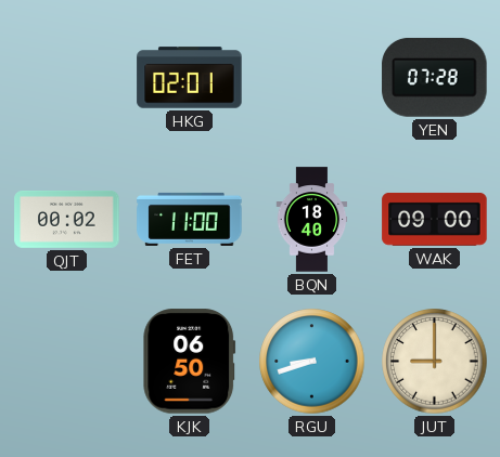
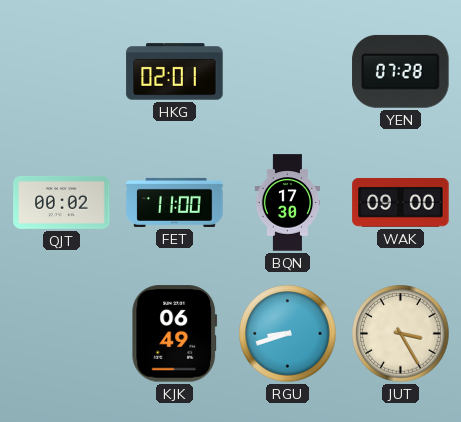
BQN: 18:40 -> 17:30 (288, 203)
KJK: 06:50 -> 06:49 (175, 334)
JUT: 9:00 -> 3:25 (401, 334)
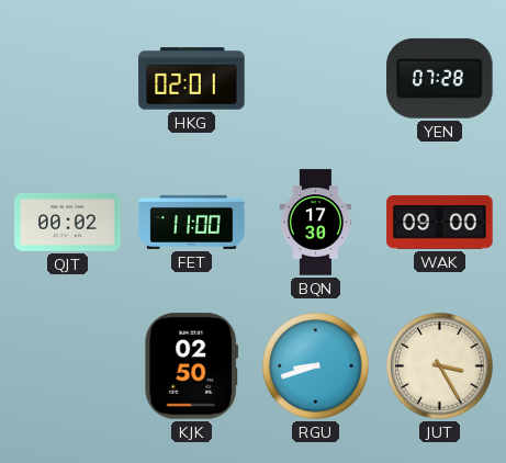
KJK: 06:49 -> 02:50 (192, 366)
